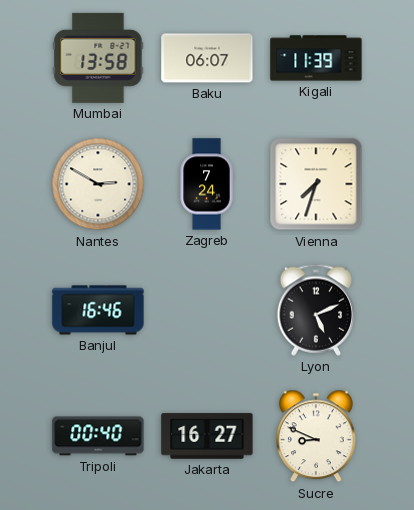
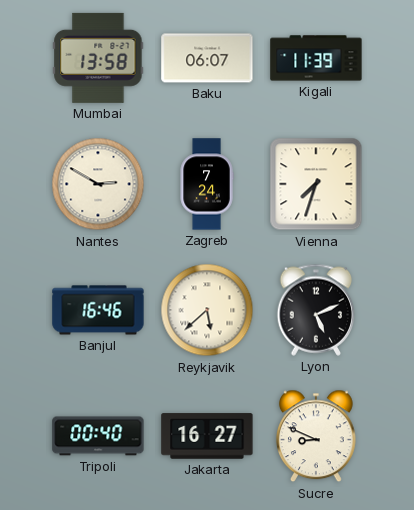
Reykjavik: none -> 5:38 (207, 310)
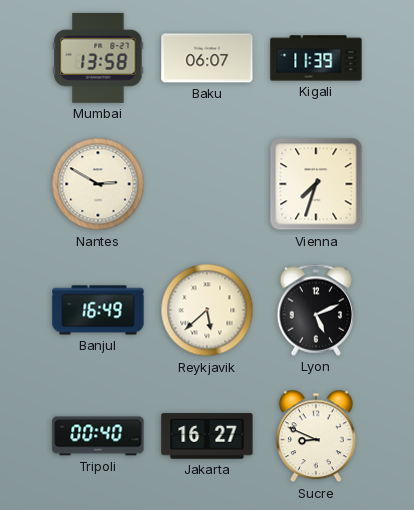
Zagreb: 7:24 -> none (207, 184)
Banjul: 16:46 -> 16:49 (98, 310)
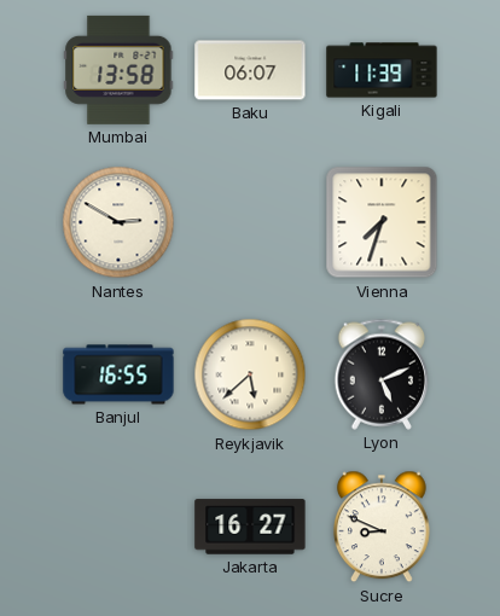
Banjul: 16:49 -> 16:55 (118, 374)
Tripoli: 00:40 -> none (98, 436)
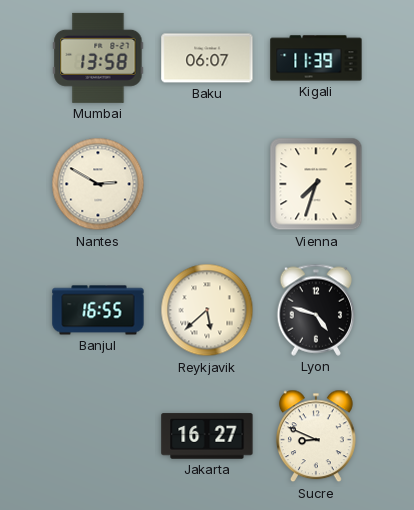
Lyon: 5:11 -> 4:48 (316, 310)
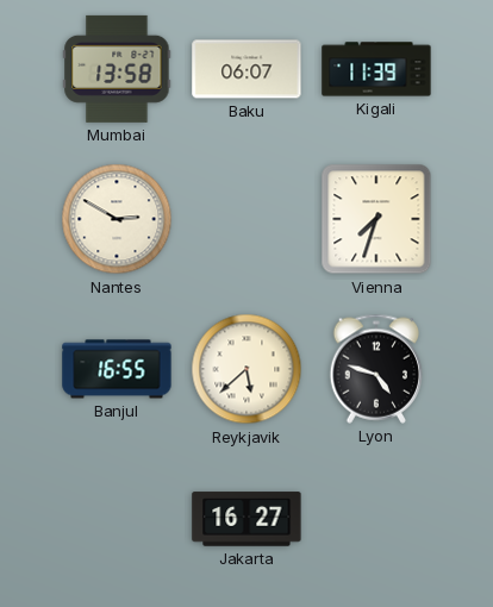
Sucre: 8:49 -> none (316, 436)
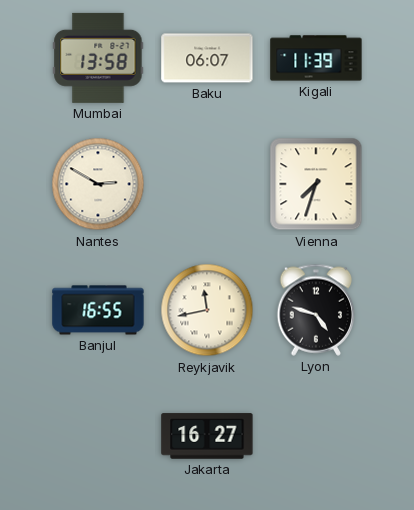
Reykjavik: 5:38 -> 11:43 (207, 310)
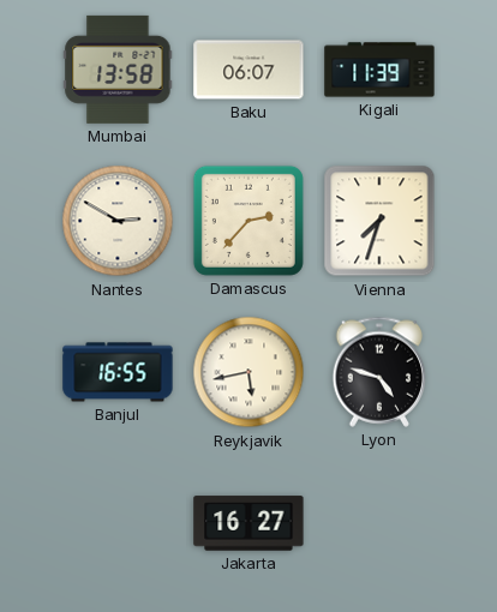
Damascus: none -> 2:37 (248, 221)
Reykjavik: 11:43 -> 5:43 (248, 372)
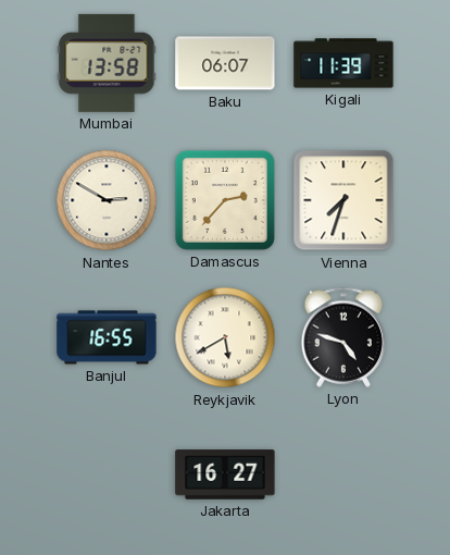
Reykjavik: 5:43 -> 5:40 (225, 337)
